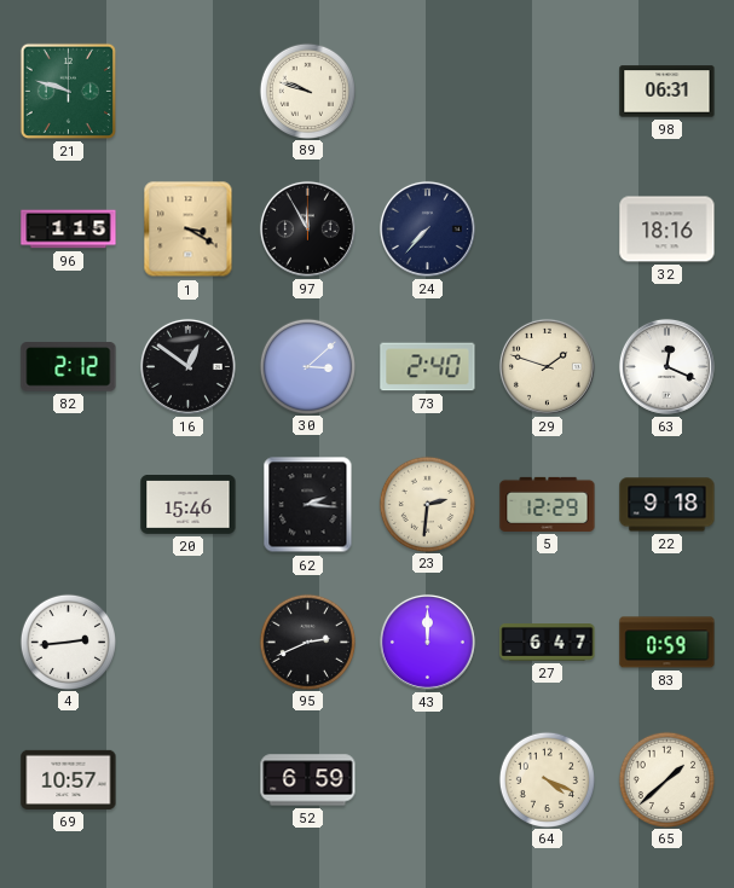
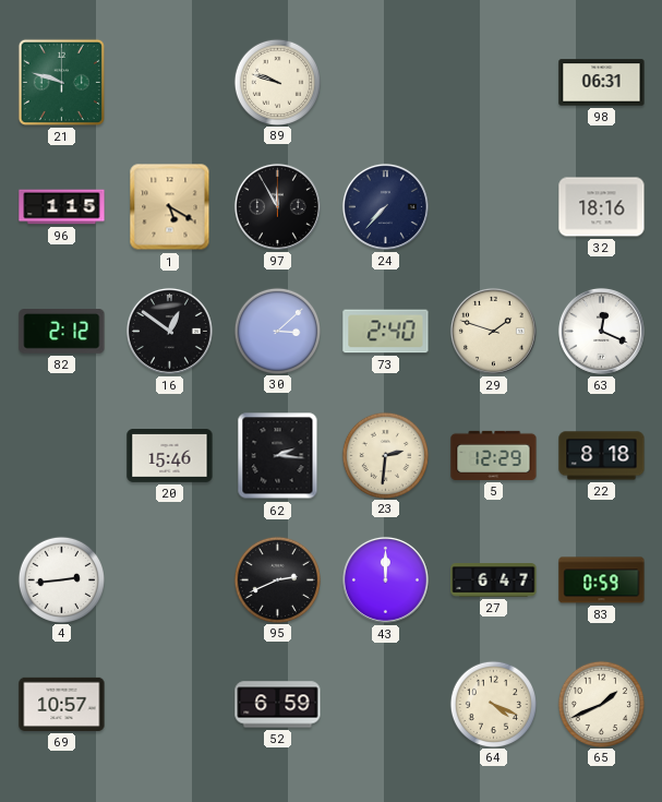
1: 3:20 -> 5:20 (170, 207)
22: 9:18 -> 8:18 (602, 456)
65: 1:38 -> 1:41 (601, 704)
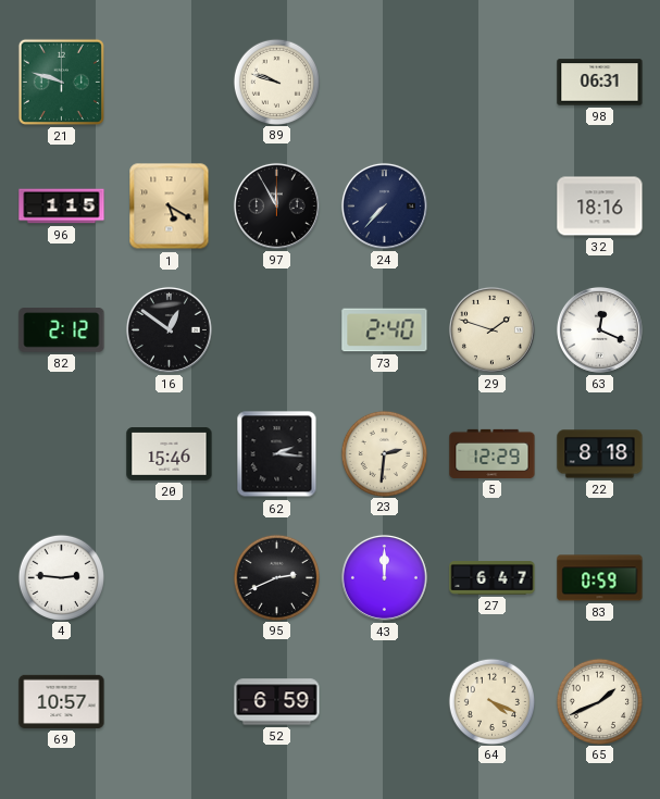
30: 3:08 -> none (277, 331)
4: 2:44 -> 2:46 (61, 577)
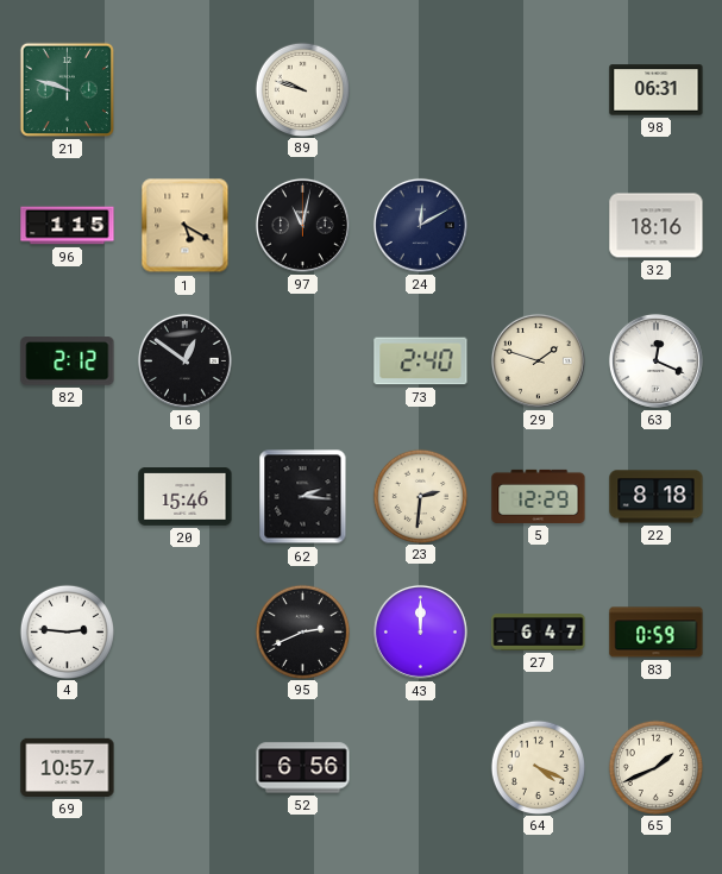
97: 11:55 -> 11:02 (302, 225)
24: 7:37 -> 12:10 (420, 225)
52: 6:59 -> 6:56 (303, 768)
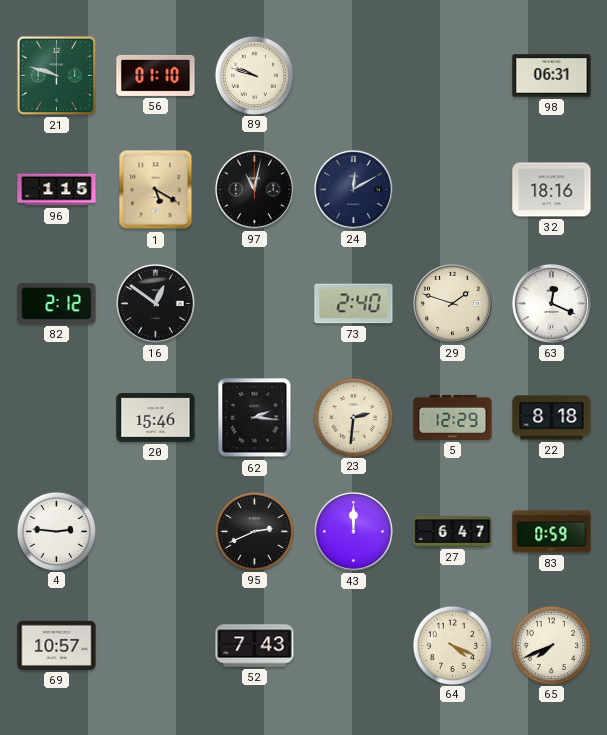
56: none -> 01:10 (156, 75)
52: 6:56 -> 7:43 (255, 646)
65: 1:41 -> 7:41 (551, 645)
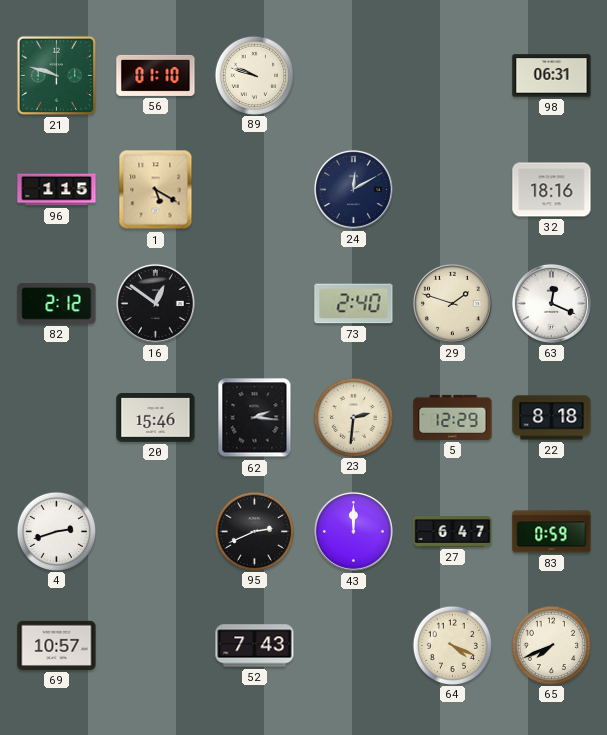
97: 11:02 -> none (254, 189)
4: 2:46 -> 2:42 (56, 531)
